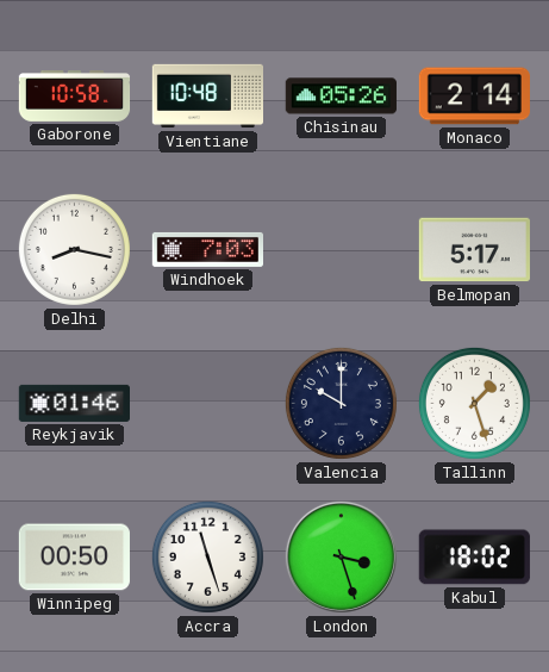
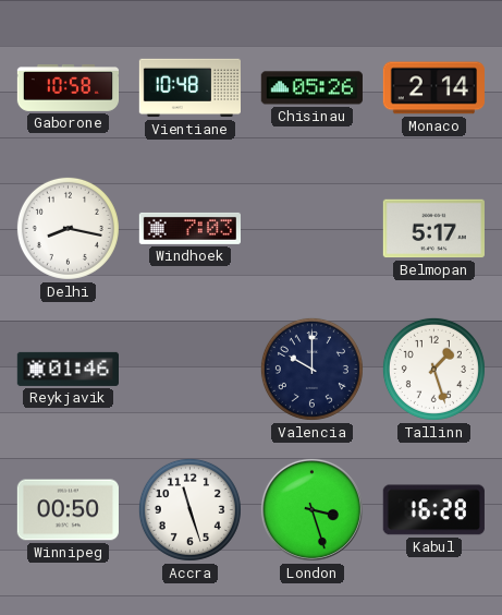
Kabul: 18:02 -> 16:28 (433, 510)
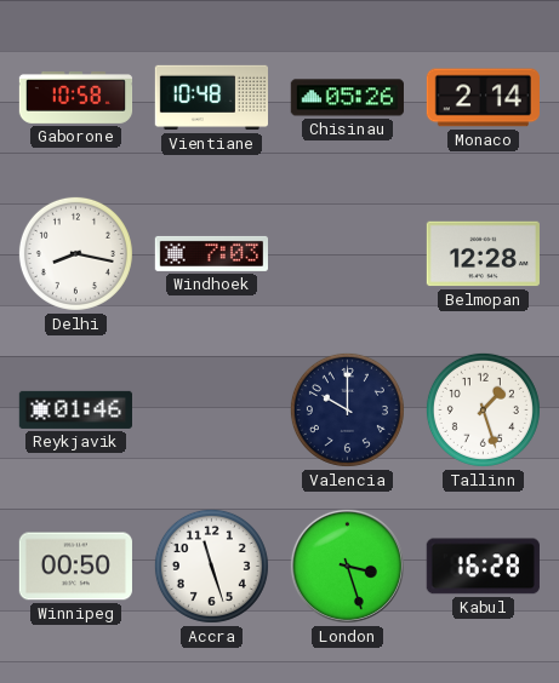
Belmopan: 5:17 -> 12:28 (483, 254)
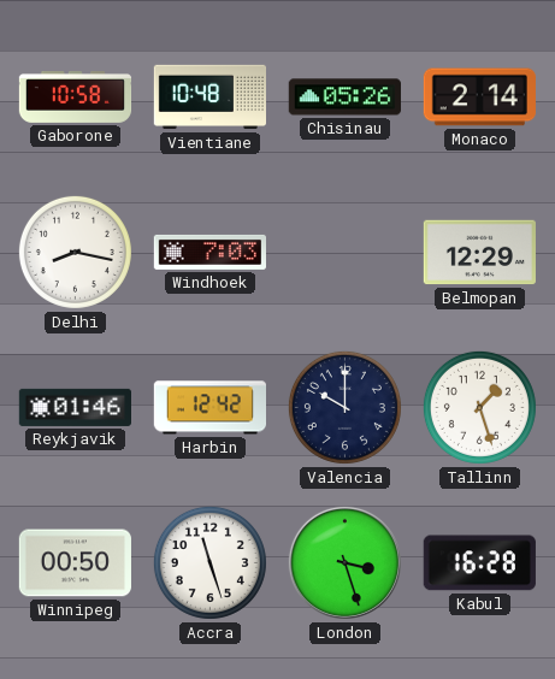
Belmopan: 12:28 -> 12:29 (479, 253)
Harbin: none -> 12:42 (209, 408)
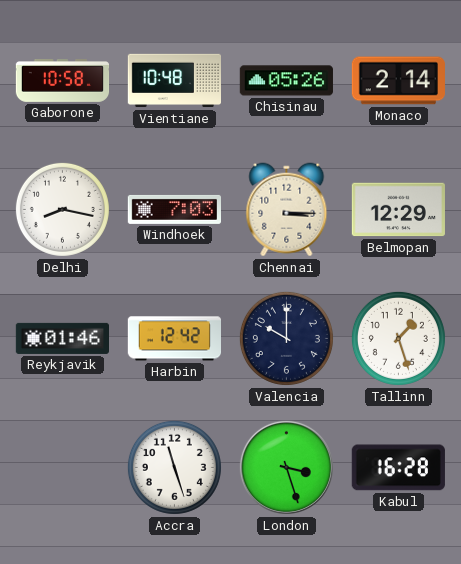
Chennai: none -> 3:15 (287, 210)
Winnipeg: 00:50 -> none (75, 563)
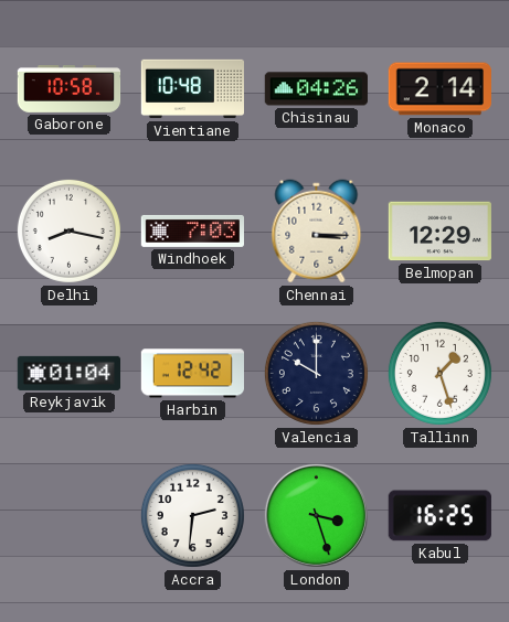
Chisinau: 05:26 -> 04:26 (316, 89)
Reykjavik: 01:46 -> 01:04 (68, 373)
Accra: 11:27 -> 2:31 (192, 515)
Kabul: 16:28 -> 16:25 (439, 516)
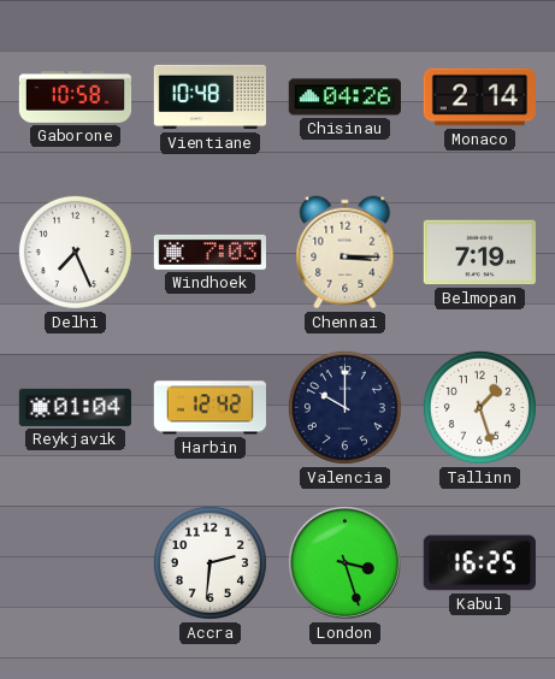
Delhi: 8:17 -> 7:26 (75, 252)
Belmopan: 12:29 -> 7:19 (479, 253)
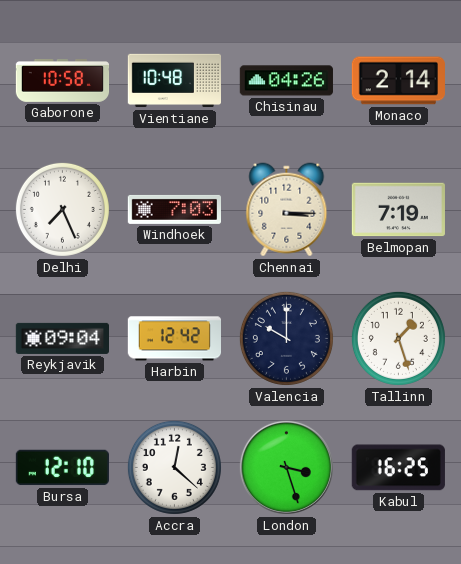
Reykjavik: 01:04 -> 09:04 (62, 338)
Bursa: none -> 12:10 (62, 468)
Accra: 2:31 -> 12:22 (174, 467)
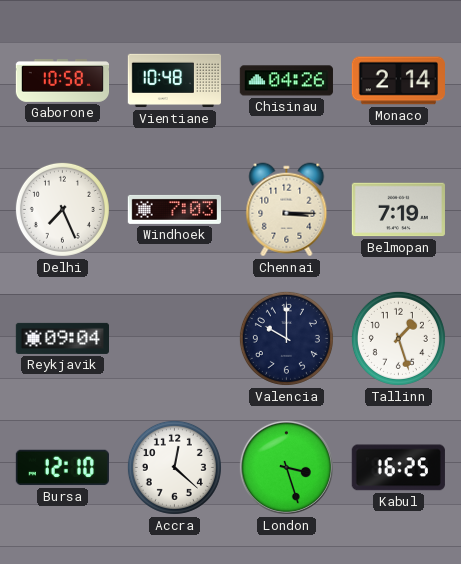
Harbin: 12:42 -> none (174, 339)
